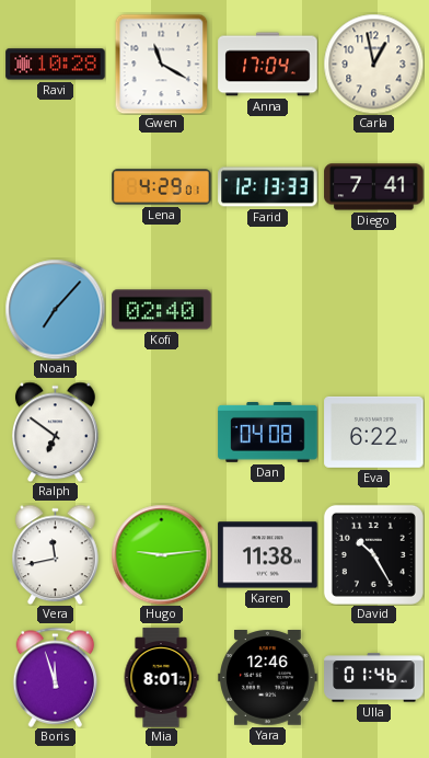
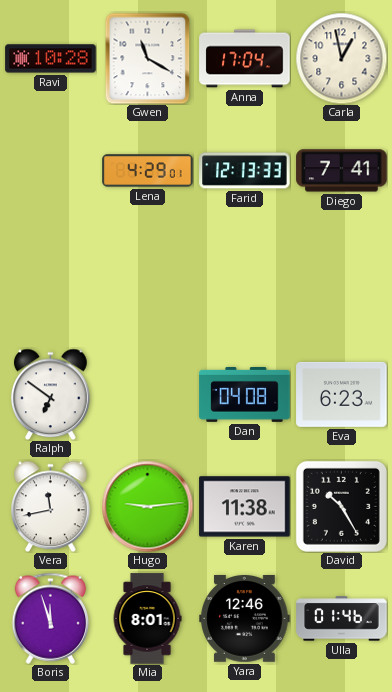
Noah: 7:07 -> none (55, 309)
Kofi: 02:40 -> none (162, 310)
Eva: 6:22 -> 6:23 (342, 394)
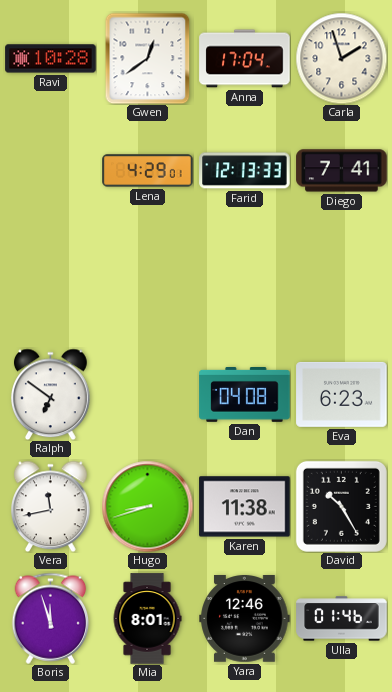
Gwen: 11:20 -> 12:39 (148, 58)
Carla: 12:58 -> 1:57 (341, 58)
Hugo: 9:14 -> 8:42 (147, 506)
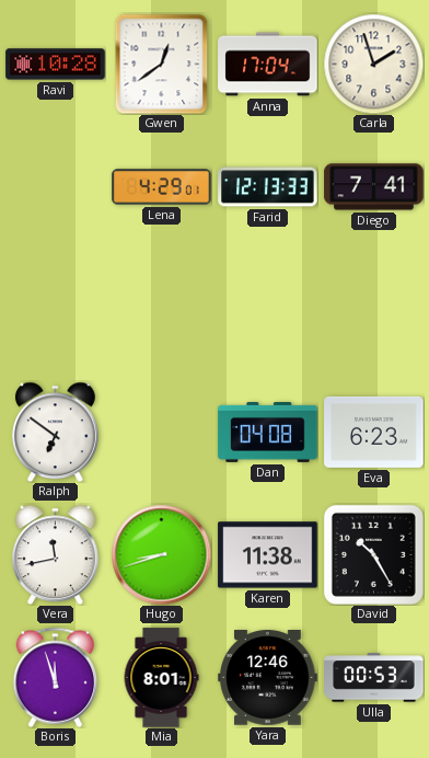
Ulla: 01:46 -> 00:53 (374, 678)
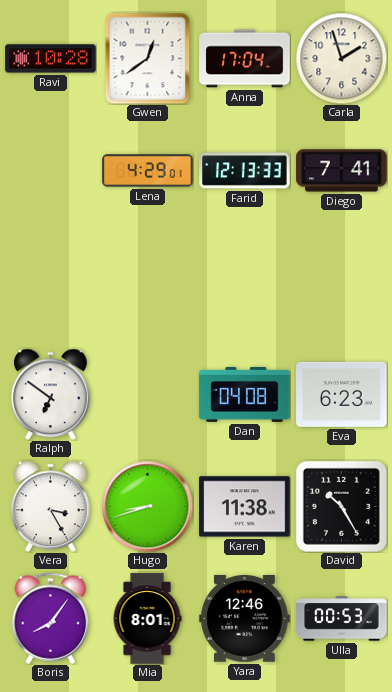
Vera: 11:43 -> 3:25 (51, 506)
Boris: 11:57 -> 8:06 (51, 618)
